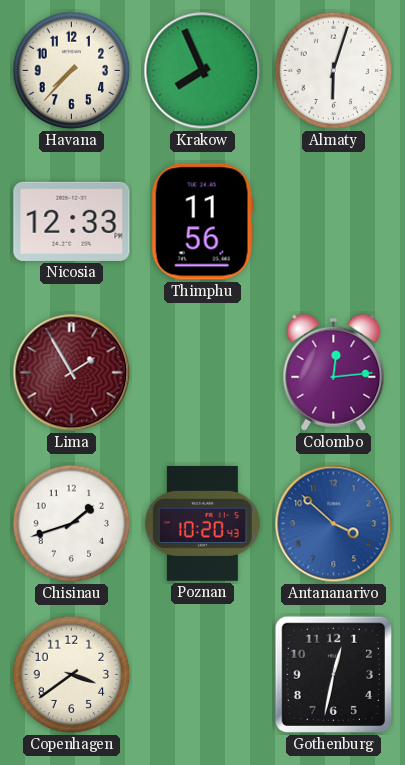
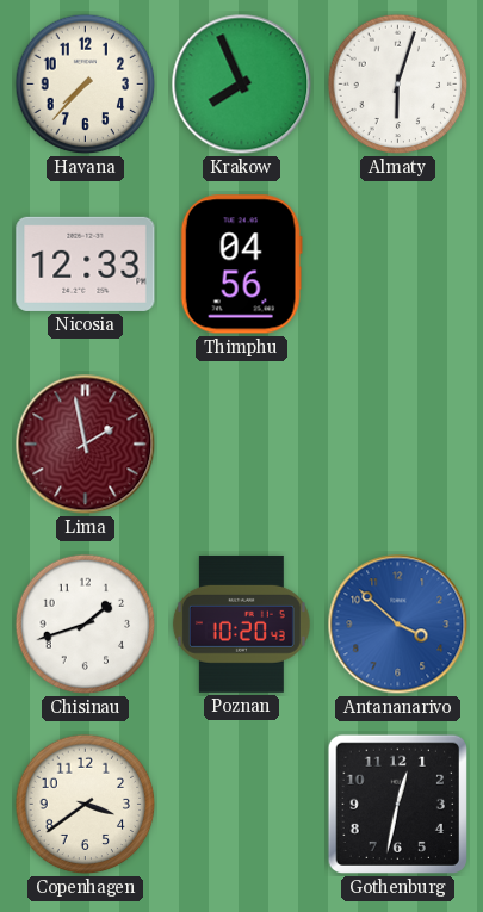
Thimphu: 11:56 -> 04:56 (241, 265)
Lima: 1:55 -> 1:58 (86, 445)
Colombo: 12:14 -> none (334, 372)
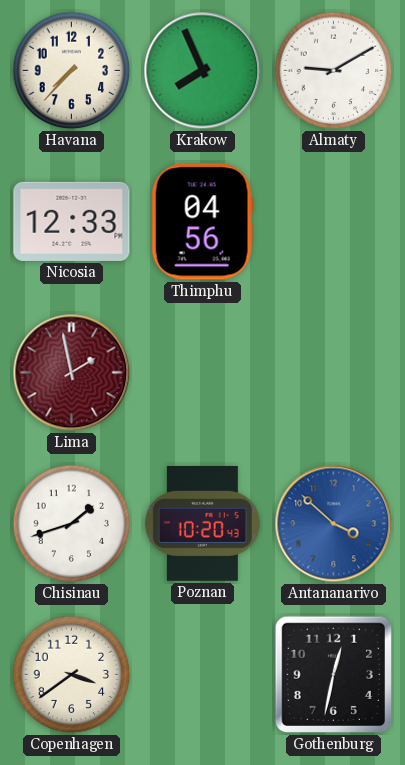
Almaty: 6:03 -> 9:10 (334, 71)
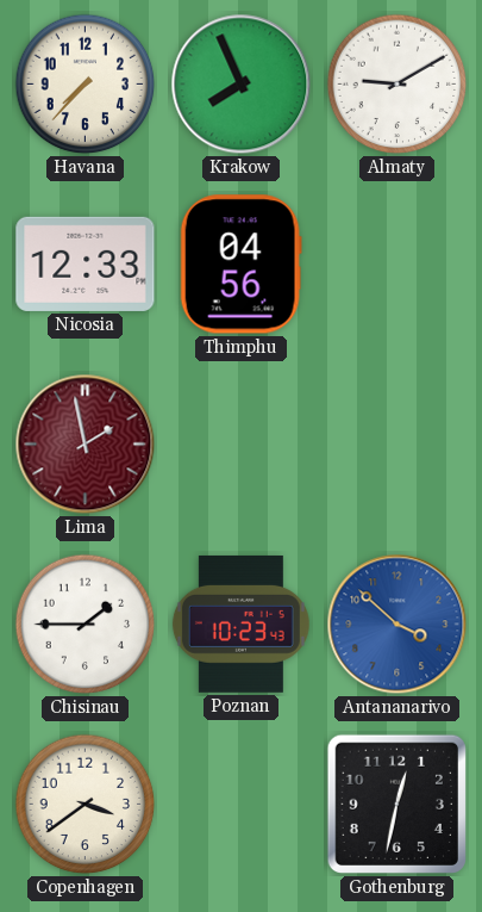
Chisinau: 1:42 -> 1:45 (86, 625)
Poznan: 10:20 -> 10:23 (240, 623)
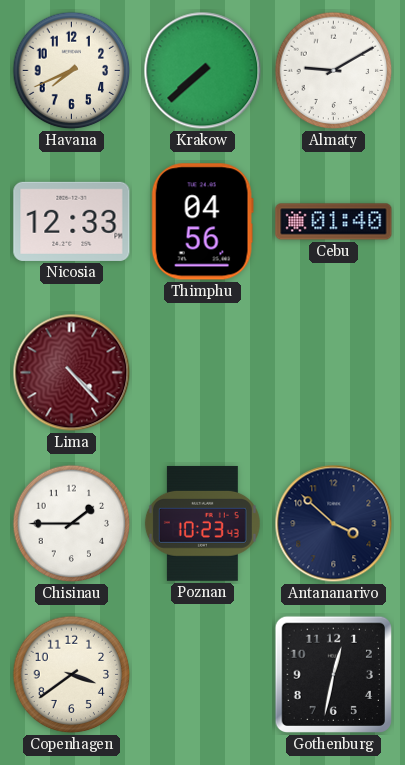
Havana: 7:37 -> 7:41 (72, 71)
Krakow: 7:56 -> 7:38 (203, 71)
Cebu: none -> 01:40 (334, 222)
Lima: 1:58 -> 4:23 (72, 373)
Antananarivo dial: blue -> navy (334, 524)
